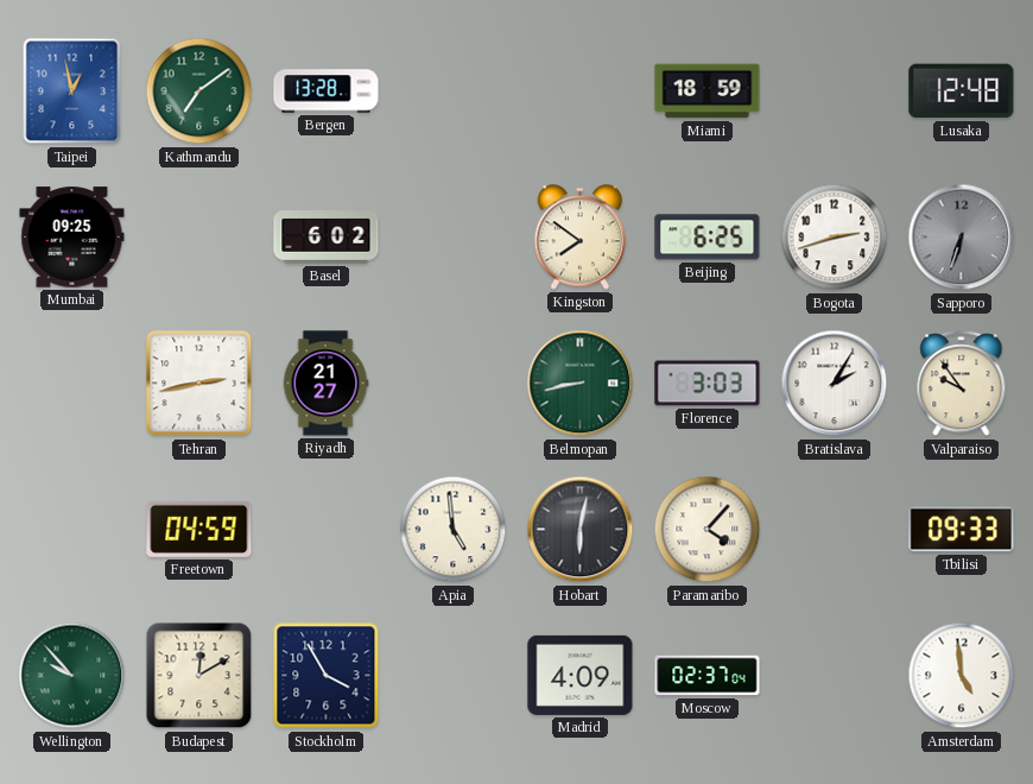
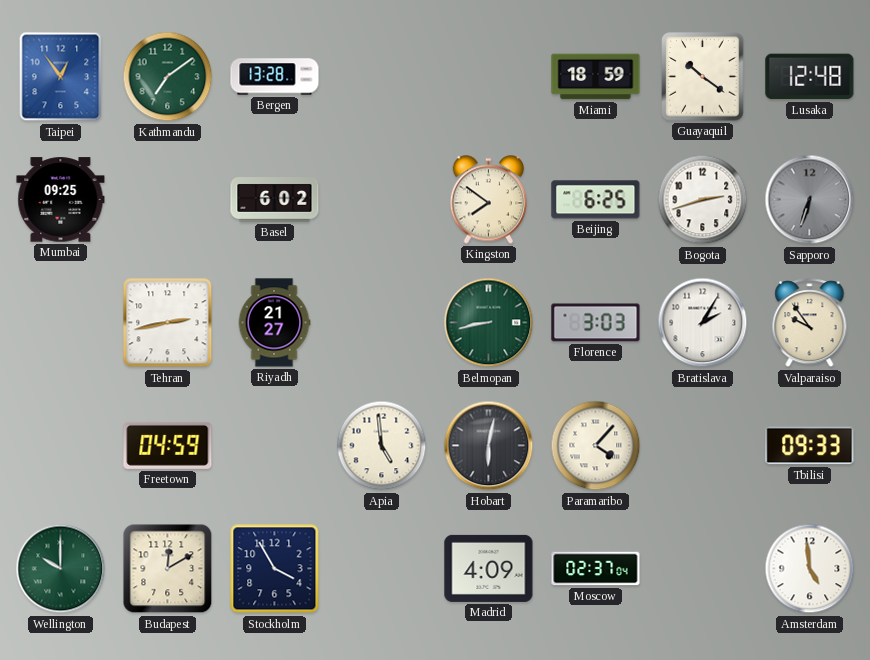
Taipei: 12:58 -> 12:54 (61, 77)
Guayaquil: none -> 10:21 (703, 77)
Wellington: 9:53 -> 10:00 (61, 569)
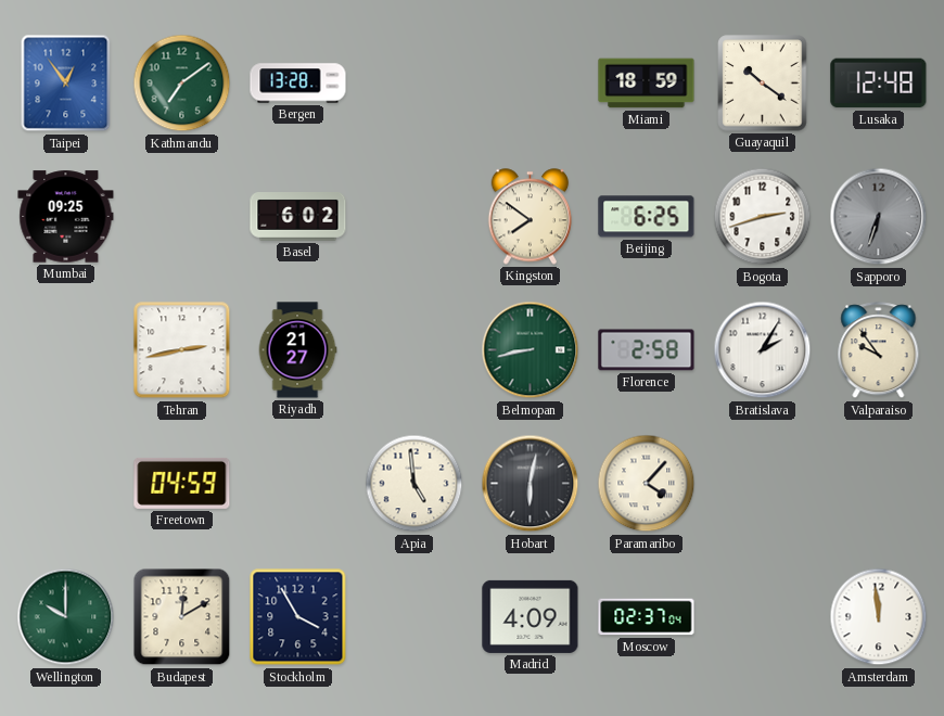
Florence: 3:03 -> 2:58 (647, 350)
Tbilisi: 09:33 -> none (810, 446)
Amsterdam: 4:59 -> 11:59 (879, 617)
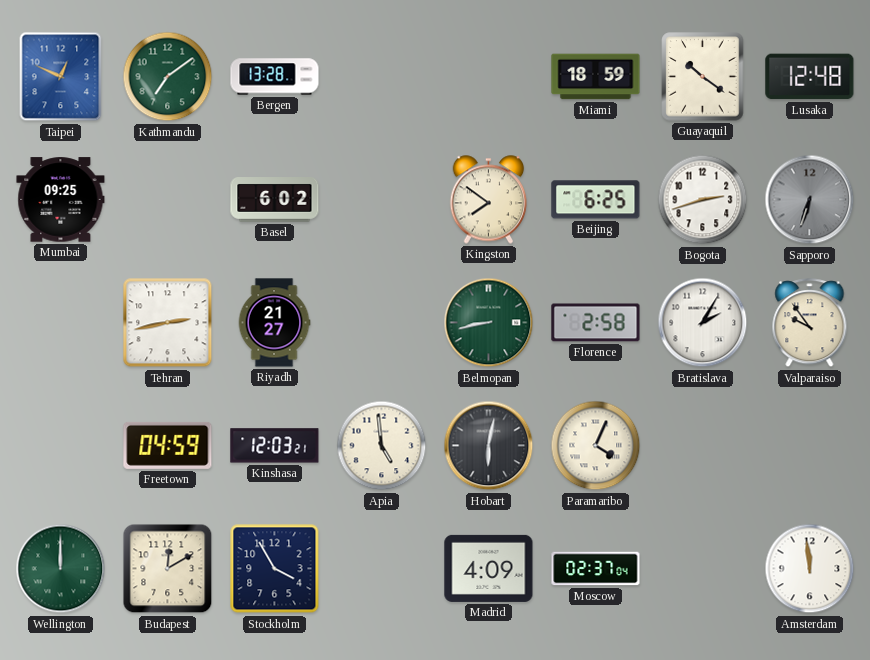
Taipei: 12:54 -> 12:49 (61, 77)
Kinshasa: none -> 12:03 (275, 446)
Paramaribo: 4:07 -> 4:04 (596, 446)
Wellington: 10:00 -> 12:00 (61, 569)
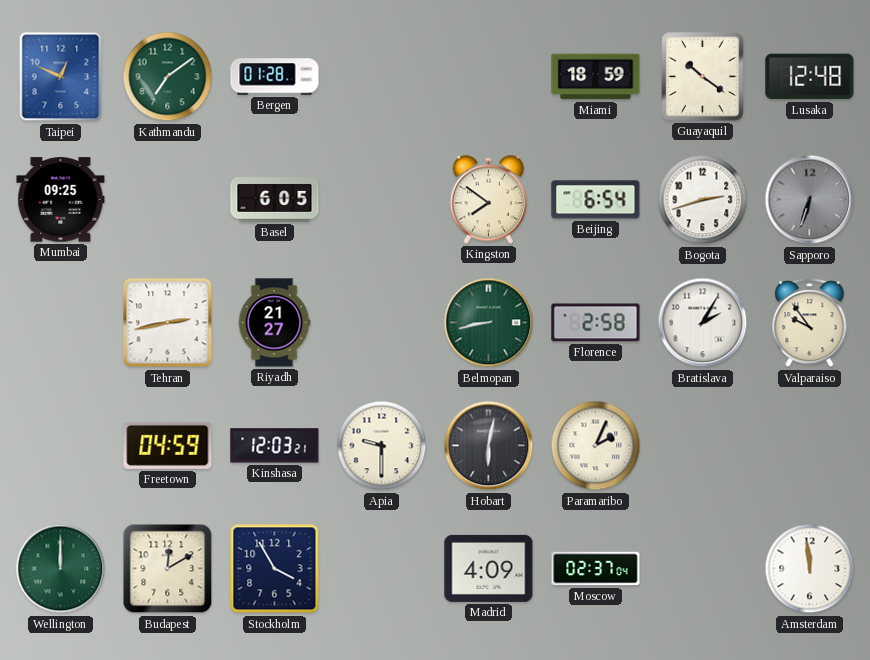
Bergen: 13:28 -> 01:28 (275, 77)
Basel: 6:02 -> 6:05 (275, 200)
Beijing: 6:25 -> 6:54 (596, 200)
Apia: 4:59 -> 9:30 (382, 446)
Paramaribo: 4:04 -> 2:04 (596, 446)
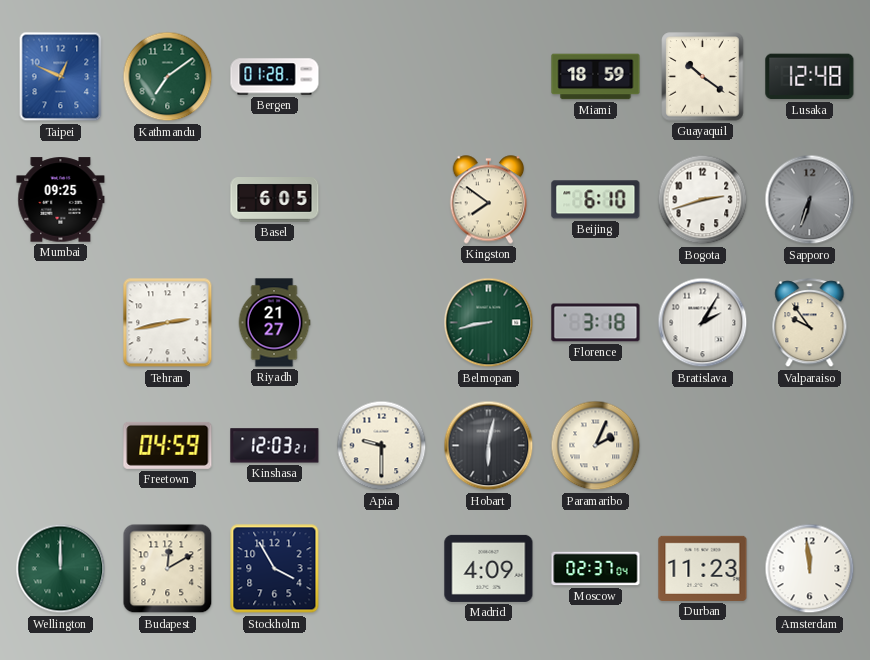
Beijing: 6:54 -> 6:10 (596, 200)
Florence: 2:58 -> 3:18 (596, 323)
Durban: none -> 11:23 (703, 568)
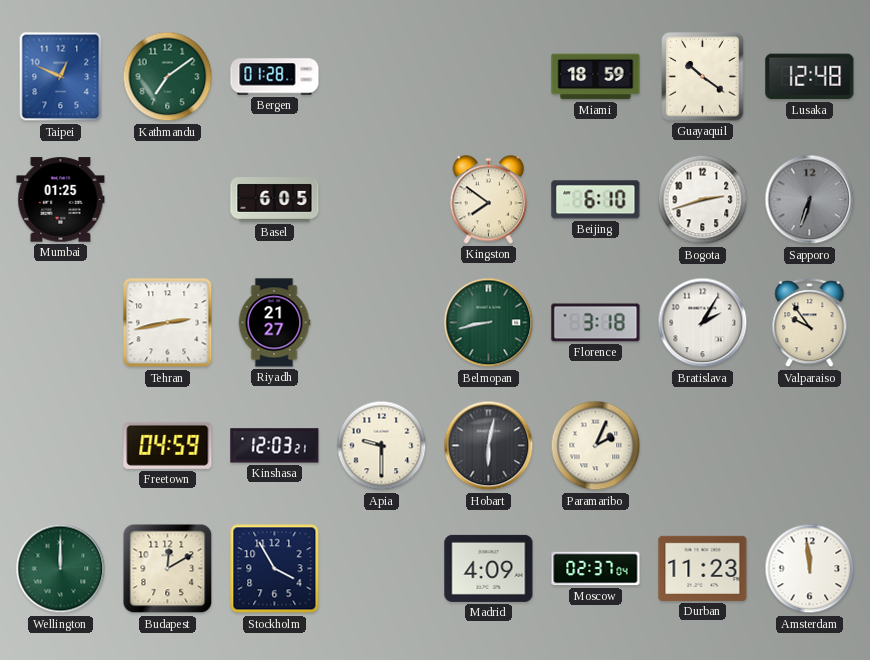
Mumbai: 09:25 -> 01:25 (61, 200)
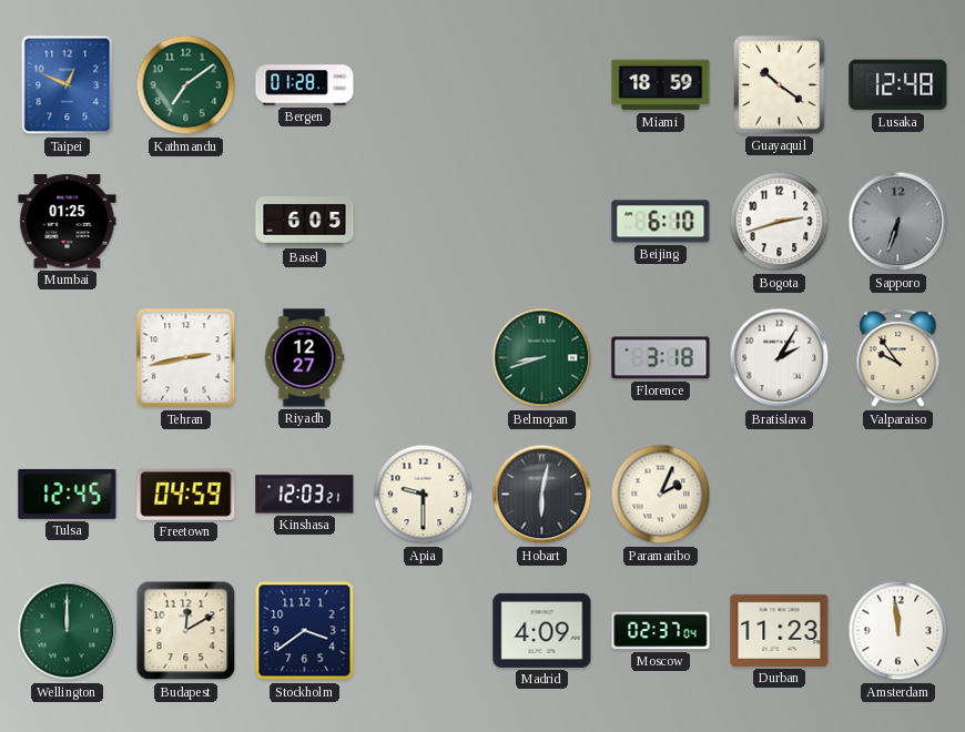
Kingston: 7:51 -> none (489, 200)
Riyadh: 21:27 -> 12:27 (304, 358)
Belmopan: 8:43 -> 8:42 (542, 358)
Tulsa: none -> 12:45 (68, 494)
Stockholm: 3:55 -> 3:39 (305, 631)
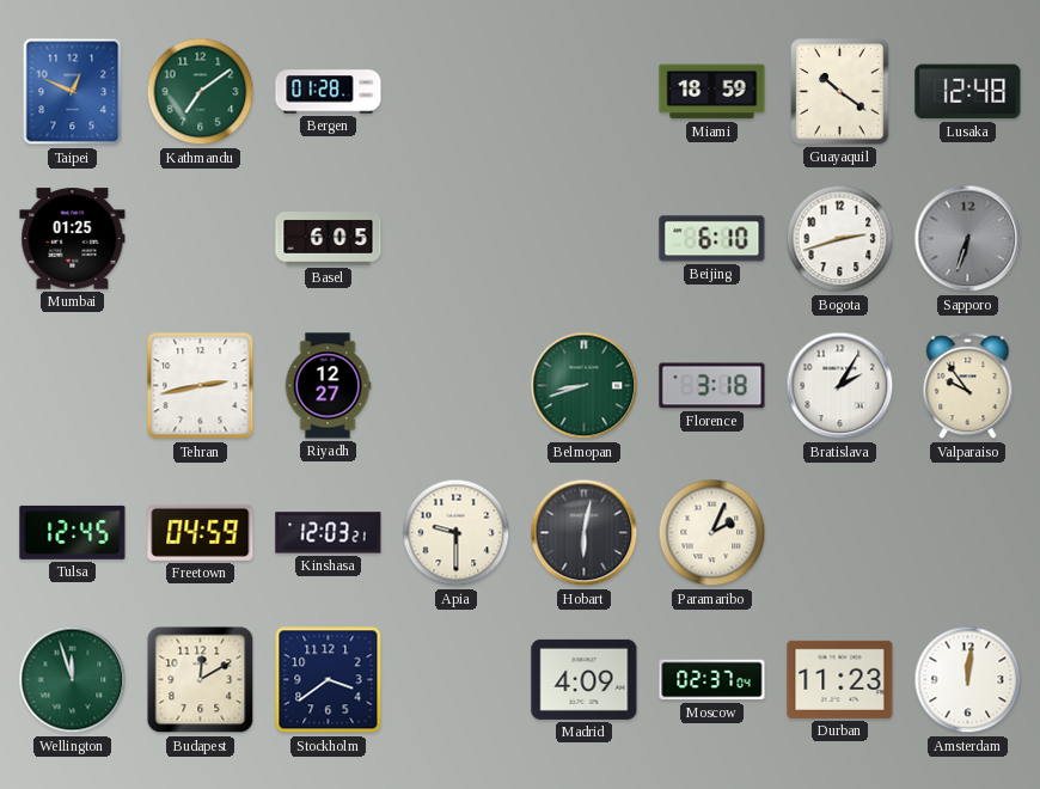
Wellington: 12:00 -> 11:57 (73, 680)
Amsterdam: 11:59 -> 12:01 (968, 680)
